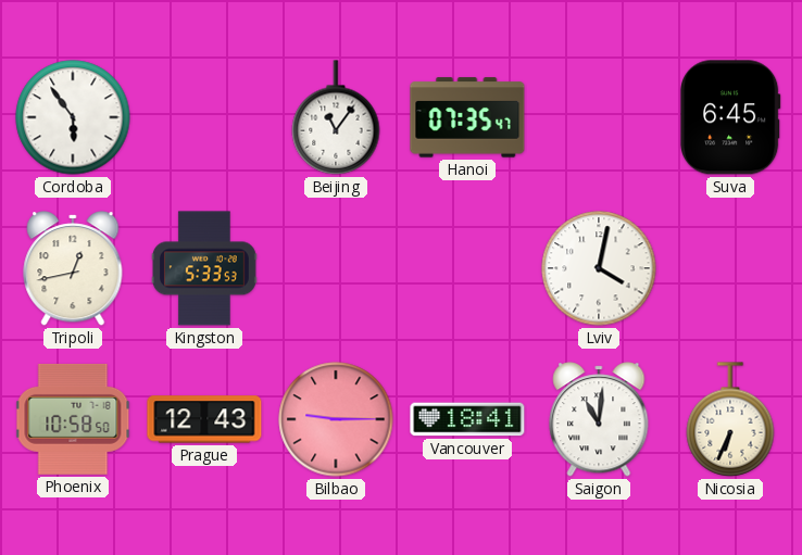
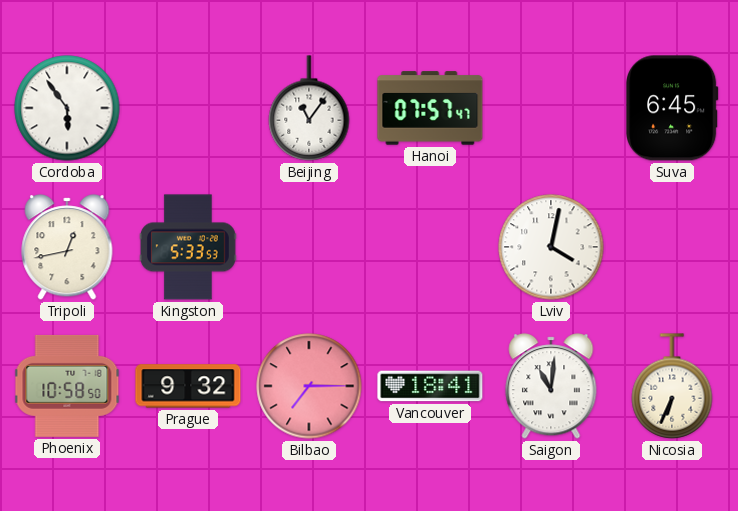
Hanoi: 07:35 -> 07:57 (430, 108)
Prague: 12:43 -> 9:32 (188, 386)
Bilbao: 9:15 -> 7:15 (309, 386)
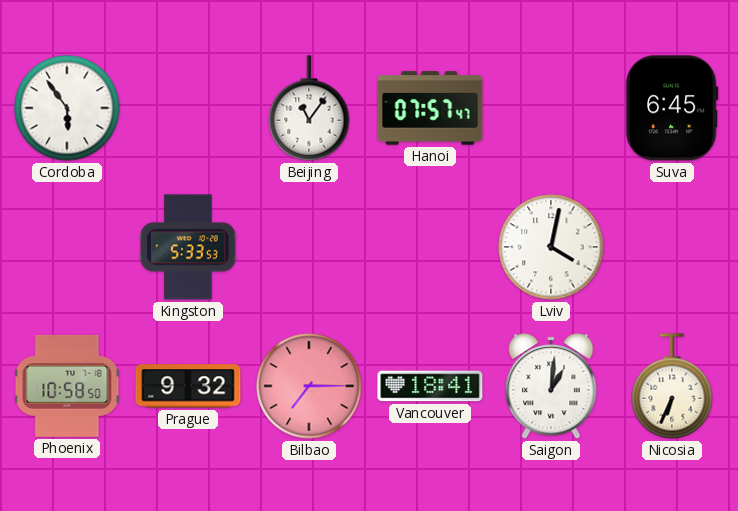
Tripoli: 12:43 -> none (67, 247)
Saigon: 11:01 -> 1:01 (551, 386)
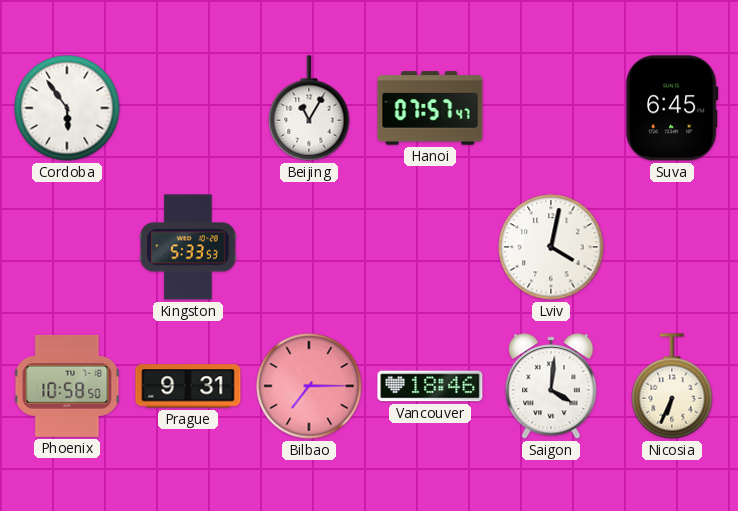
Beijing: 11:06 -> 11:05 (309, 108)
Prague: 9:32 -> 9:31 (188, 386)
Vancouver: 18:41 -> 18:46 (430, 386)
Saigon: 1:01 -> 4:01 (551, 386)
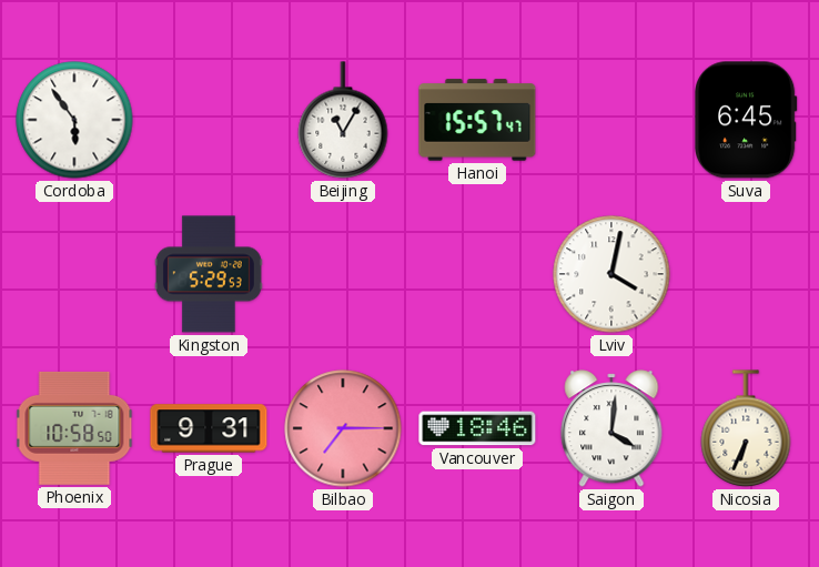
Hanoi: 07:57 -> 15:57 (477, 120)
Kingston: 5:33 -> 5:29 (210, 274)
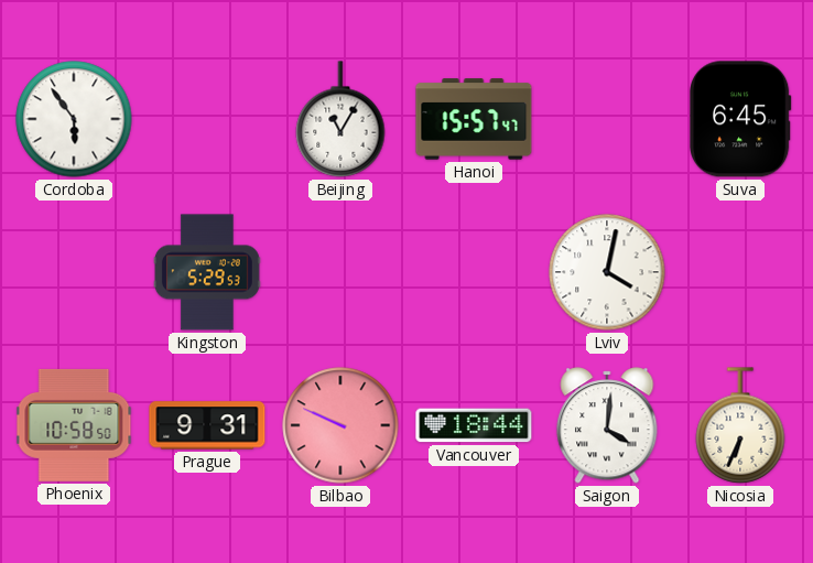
Bilbao: 7:15 -> 9:49 (340, 425)
Vancouver: 18:46 -> 18:44 (474, 425)
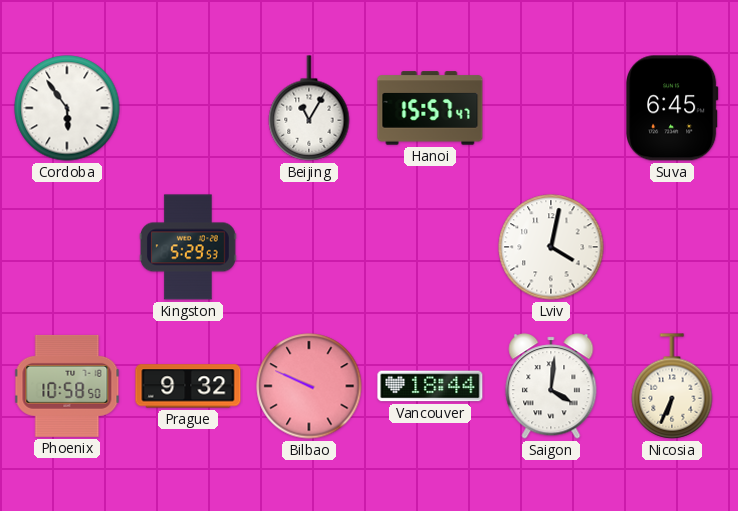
Prague: 9:31 -> 9:32 (188, 386)
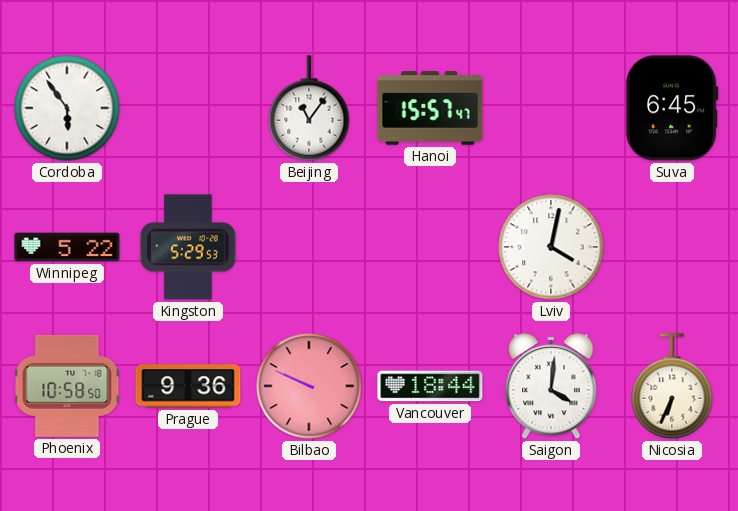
Beijing: 11:05 -> 11:06 (309, 108)
Winnipeg: none -> 5:22 (67, 247)
Prague: 9:32 -> 9:36 (188, 386)
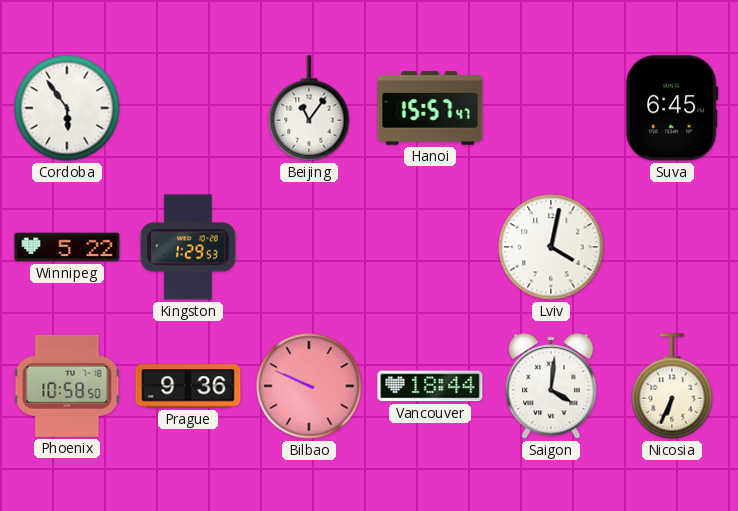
Kingston: 5:29 -> 1:29 (189, 247)
